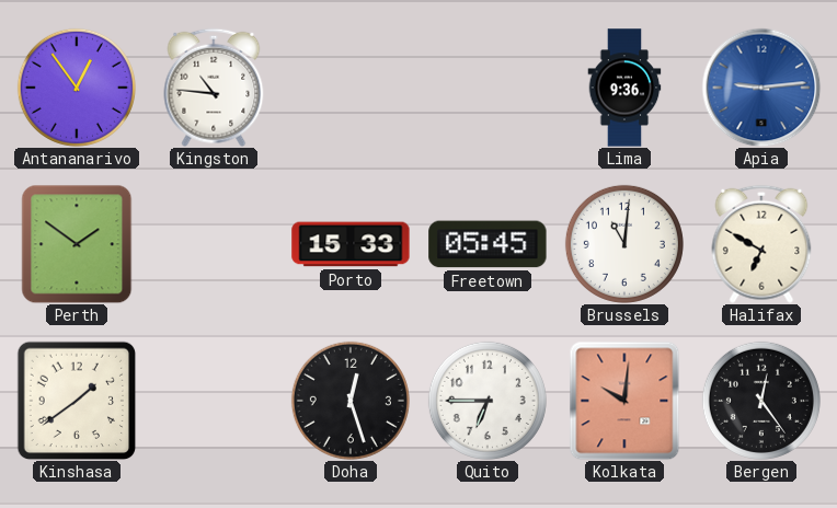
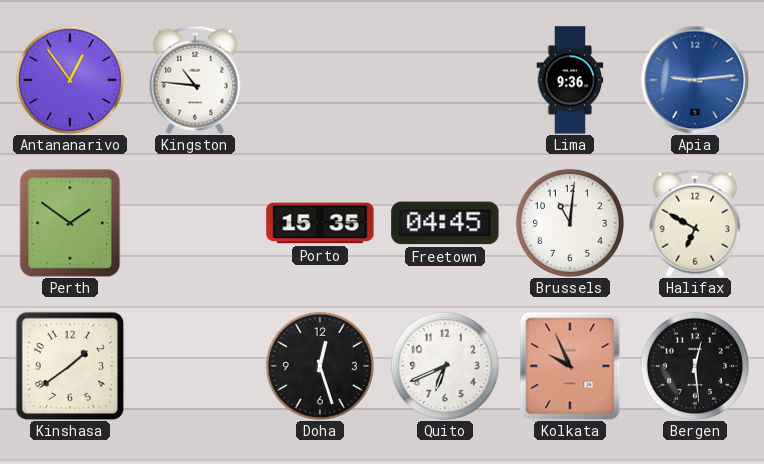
Porto: 15:33 -> 15:35 (320, 223)
Freetown: 05:45 -> 04:45 (445, 223)
Quito: 6:45 -> 6:41 (445, 366)
Kolkata: 10:01 -> 9:56 (570, 366)
Bergen: 12:24 -> 12:29 (695, 366)
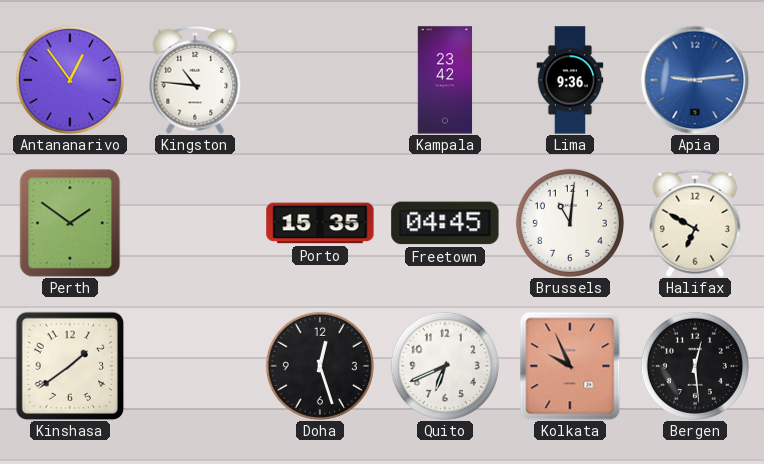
Kampala: none -> 23:42 (445, 80)
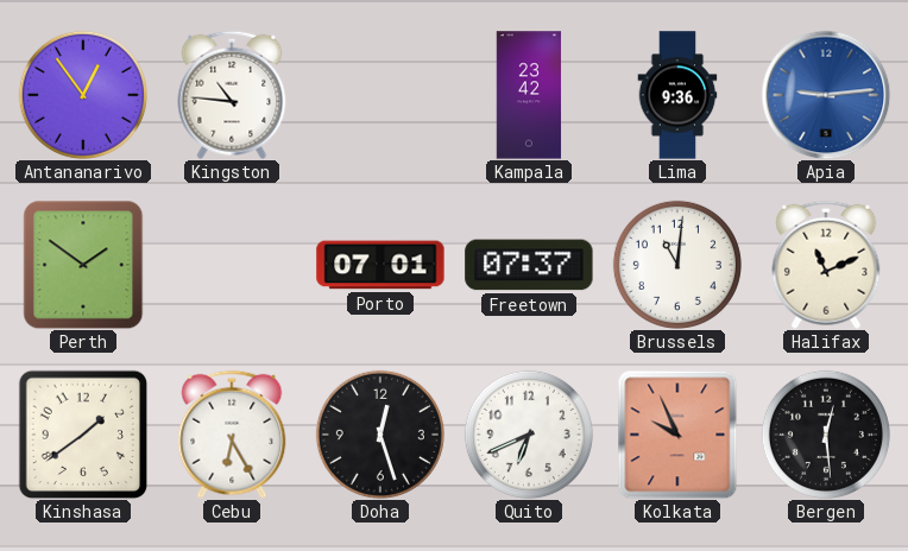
Porto: 15:35 -> 07:01 (380, 265)
Freetown: 04:45 -> 07:37 (529, 265)
Halifax: 6:50 -> 11:11 (826, 265)
Cebu: none -> 6:25 (232, 435)
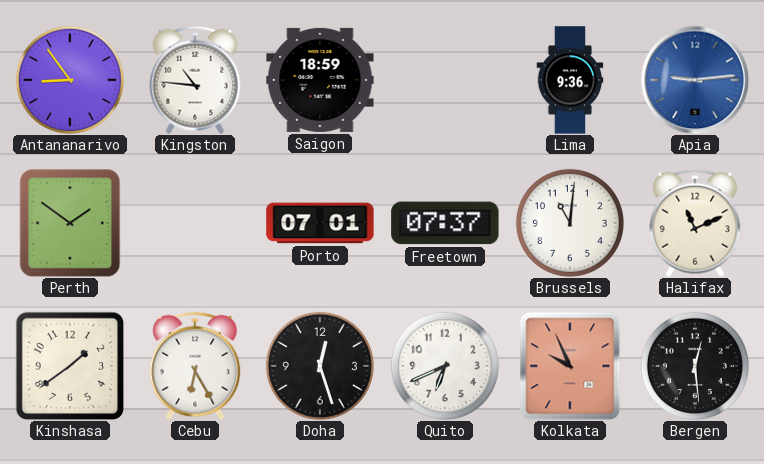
Antananarivo: 12:54 -> 8:54 (70, 80)
Saigon: none -> 18:59 (320, 80)
Kampala: 23:42 -> none (529, 95)
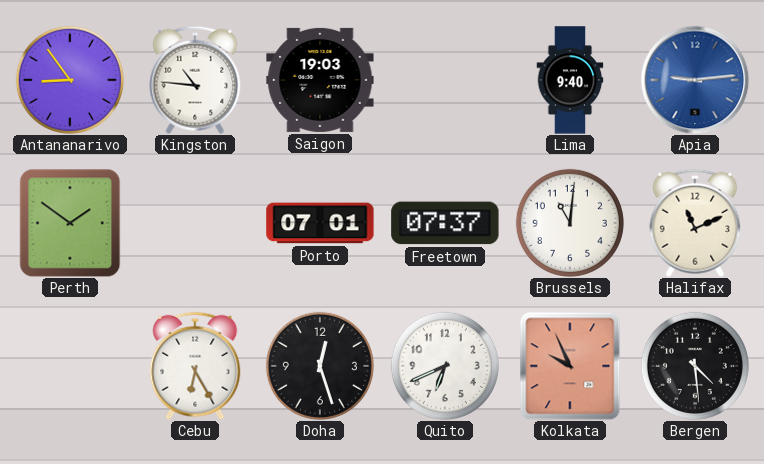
Saigon: 18:59 -> 19:03 (320, 80)
Lima: 9:36 -> 9:40 (570, 80)
Kinshasa: 1:39 -> none (70, 366)
Bergen: 12:29 -> 4:29 (695, 366)
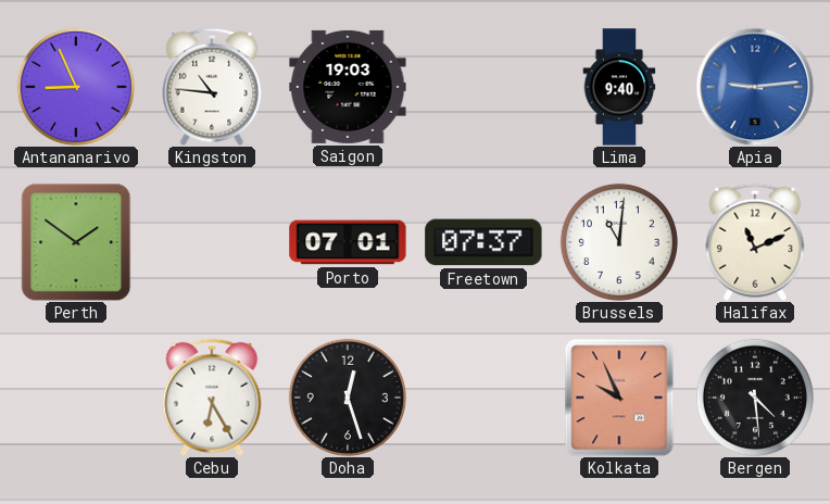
Antananarivo: 8:54 -> 8:56 (76, 87)
Quito: 6:41 -> none (445, 366)
